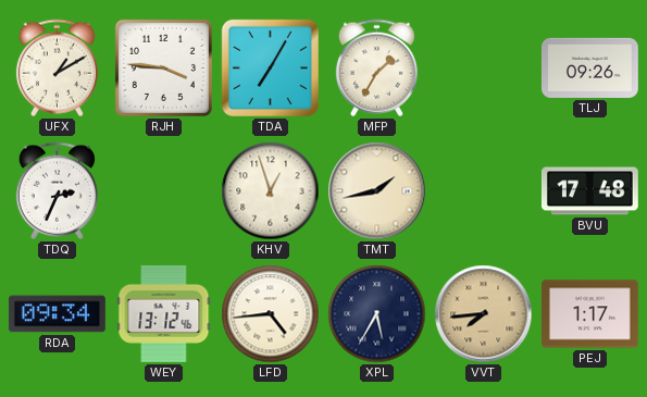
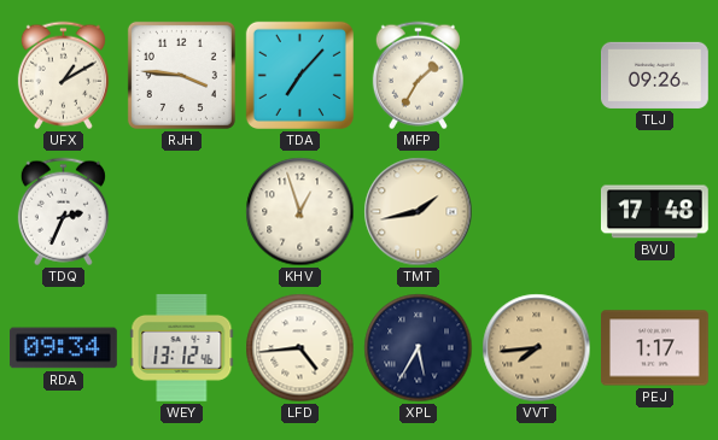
TDA: 7:05 -> 7:07 (299, 75)
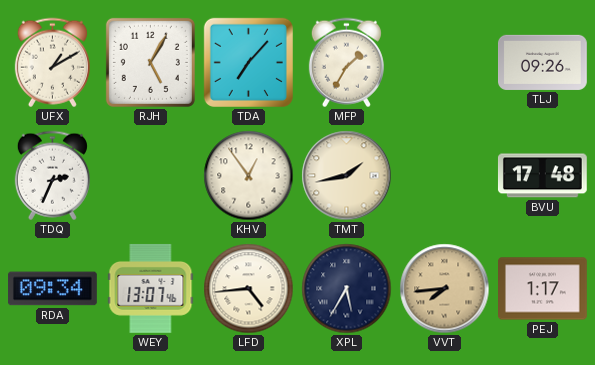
RJH: 3:46 -> 5:05 (150, 62)
KHV: 12:57 -> 12:54 (249, 176)
WEY: 13:12 -> 13:07 (151, 288)
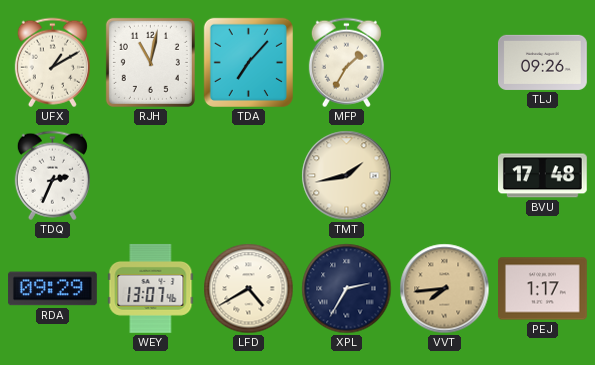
RJH: 5:05 -> 11:02 (150, 62)
KHV: 12:54 -> none (249, 176)
RDA: 09:34 -> 09:29 (53, 289)
LFD: 4:44 -> 4:40 (249, 289)
XPL: 5:35 -> 2:35 (347, 289)
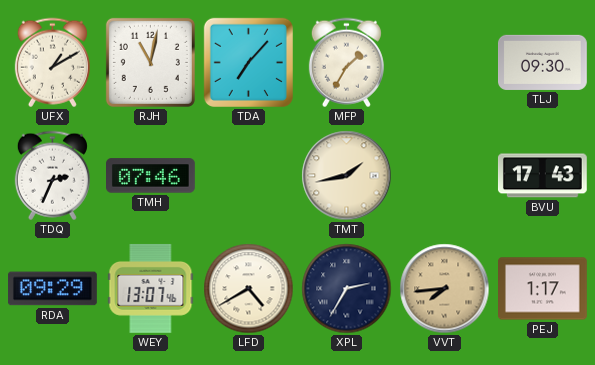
TLJ: 09:26 -> 09:30 (543, 62)
TMH: none -> 07:46 (151, 176)
BVU: 17:48 -> 17:43 (542, 176)
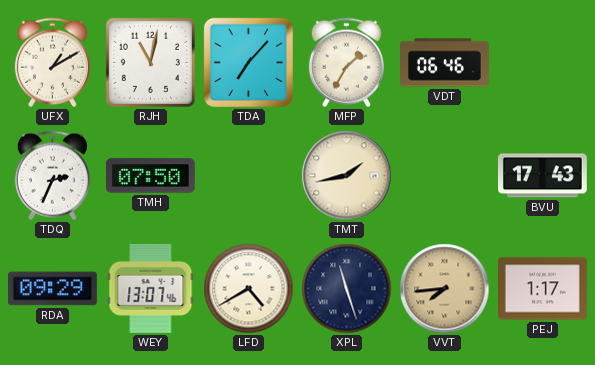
VDT: none -> 06:46 (445, 63)
TLJ: 09:30 -> none (543, 62)
TMH: 07:46 -> 07:50 (151, 176)
XPL: 2:35 -> 11:27 (347, 289)
